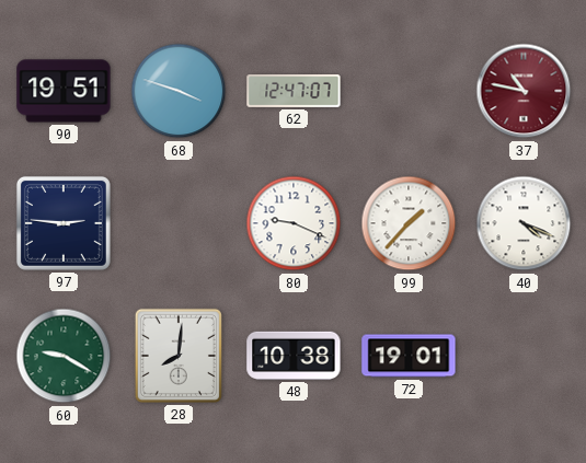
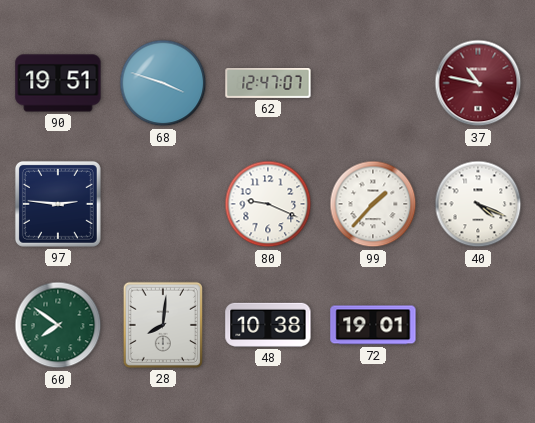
60: 9:20 -> 7:51 (58, 325)
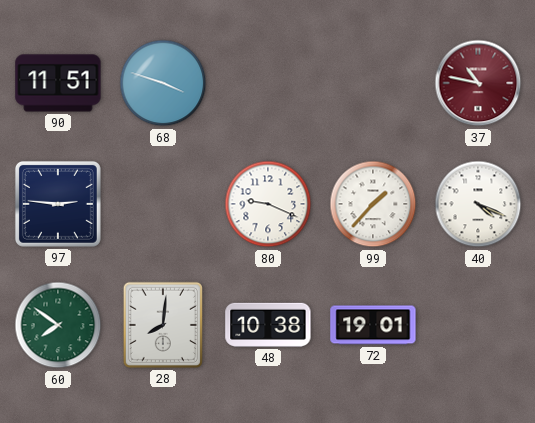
90: 19:51 -> 11:51 (58, 83)
62: 12:47 -> none (268, 84)
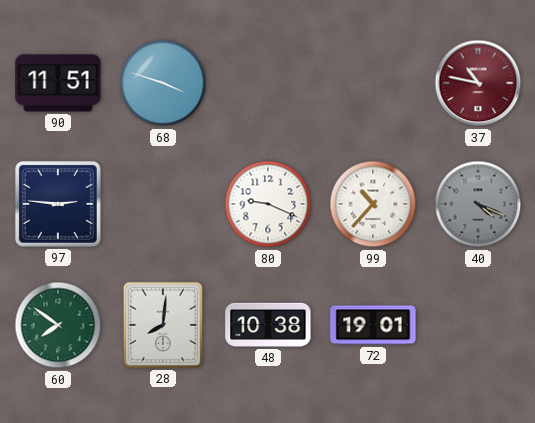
99: 1:37 -> 10:37 (373, 204)
40 dial: white -> grey (478, 204)
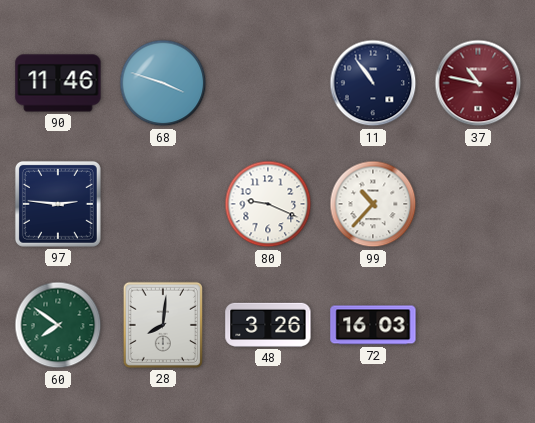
90: 11:51 -> 11:46 (58, 83)
11: none -> 10:54 (373, 83)
40: 4:19 -> none (478, 204)
48: 10:38 -> 3:26 (268, 325)
72: 19:01 -> 16:03 (373, 325)
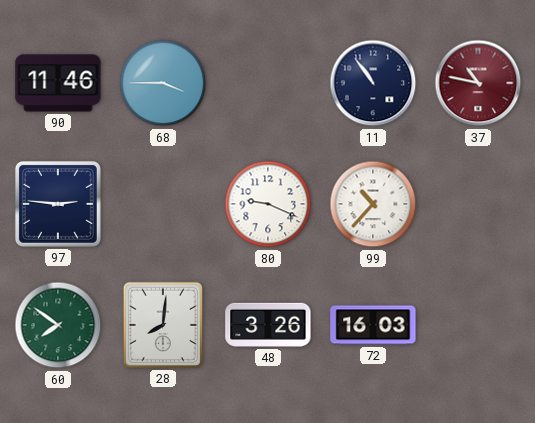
68: 3:48 -> 3:45 (163, 83)
